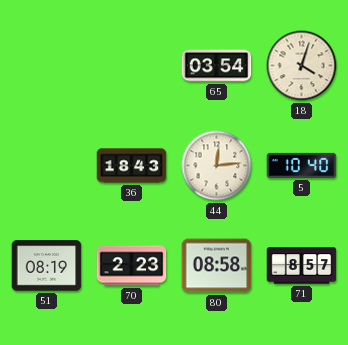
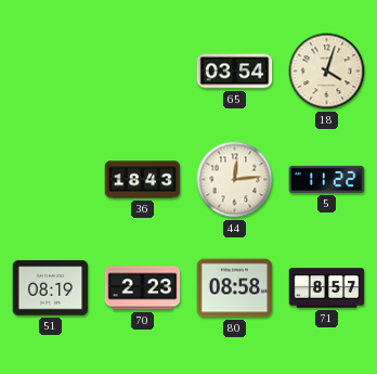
5: 10:40 -> 11:22 (327, 179)
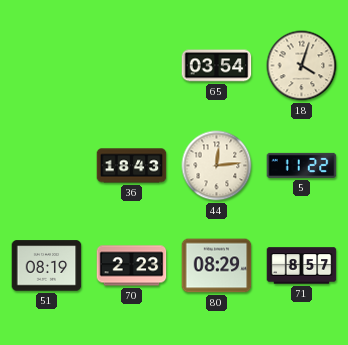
80: 08:58 -> 08:29 (217, 266)
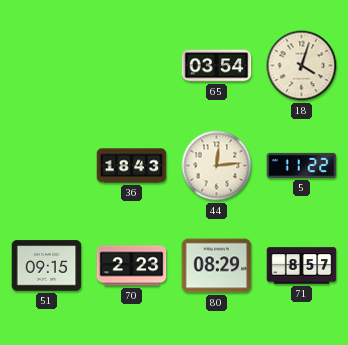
51: 08:19 -> 09:15 (47, 266)
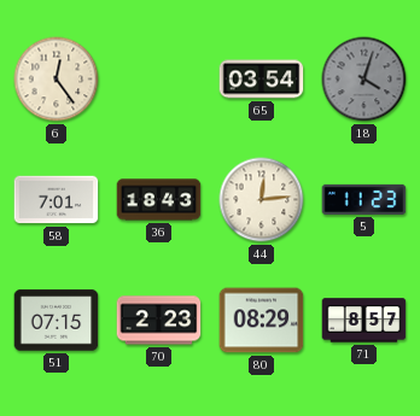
6: none -> 12:24 (57, 80)
18 dial: cream -> grey (364, 80)
58: none -> 7:01 (57, 200)
5: 11:22 -> 11:23 (364, 199)
51: 09:15 -> 07:15 (57, 321)
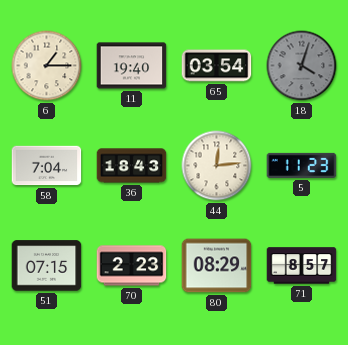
6: 12:24 -> 1:15 (47, 66)
11: none -> 19:40 (132, 66)
58: 7:01 -> 7:04 (47, 166)
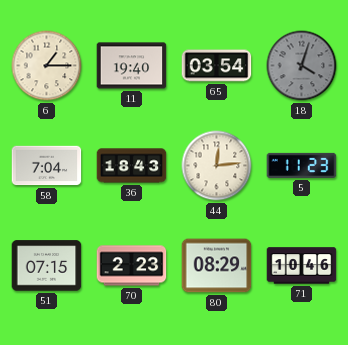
71: 8:57 -> 10:46 (302, 266)
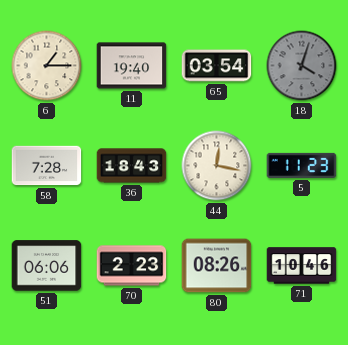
58: 7:04 -> 7:28 (47, 166)
44: 12:14 -> 12:17 (217, 166)
51: 07:15 -> 06:06 (47, 266)
80: 08:29 -> 08:26 (217, 266)
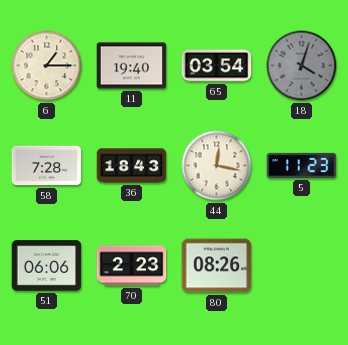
71: 10:46 -> none (302, 266)
